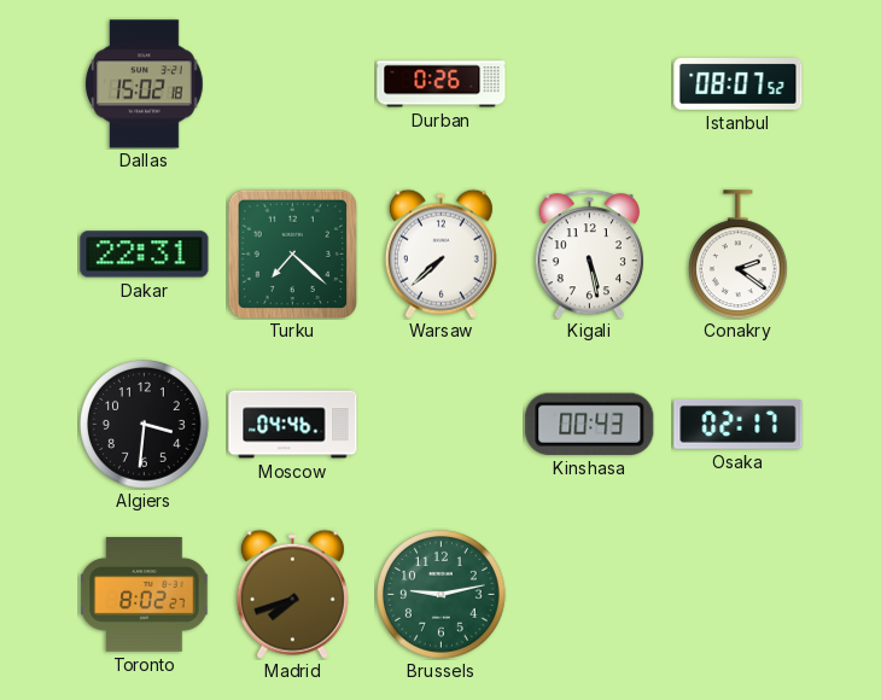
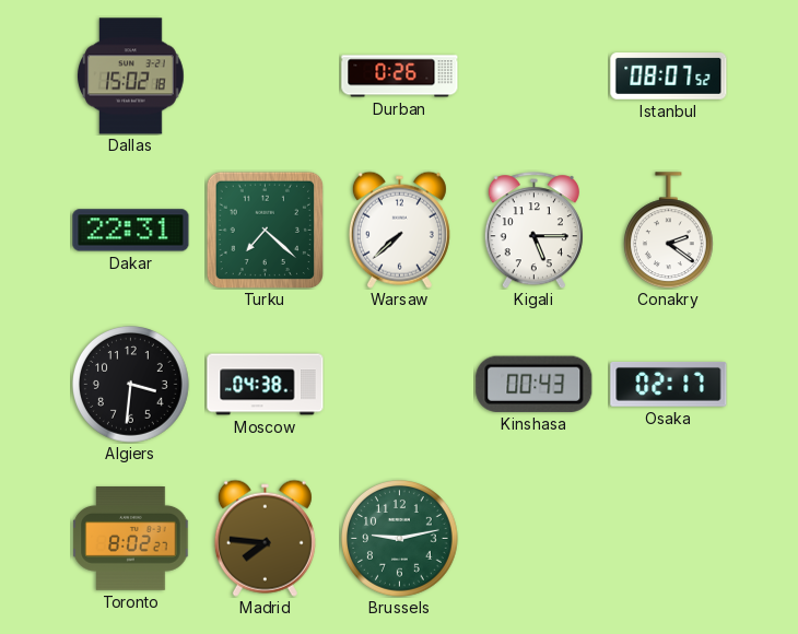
Kigali: 5:28 -> 5:15 (533, 231)
Moscow: 04:46 -> 04:38 (266, 385)
Madrid: 7:42 -> 7:46 (265, 538)
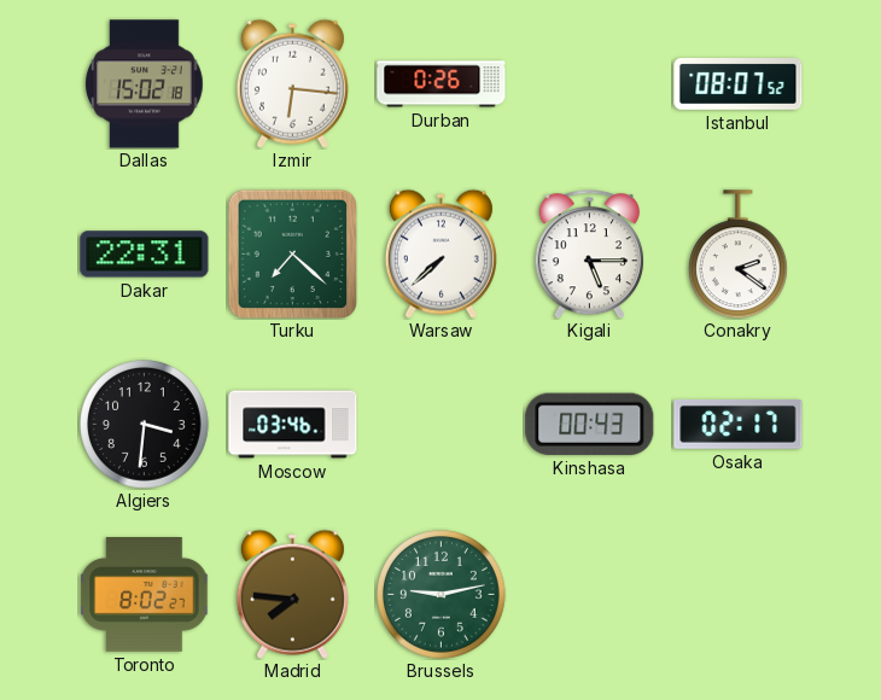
Izmir: none -> 6:16 (292, 83)
Moscow: 04:38 -> 03:46 (293, 425)
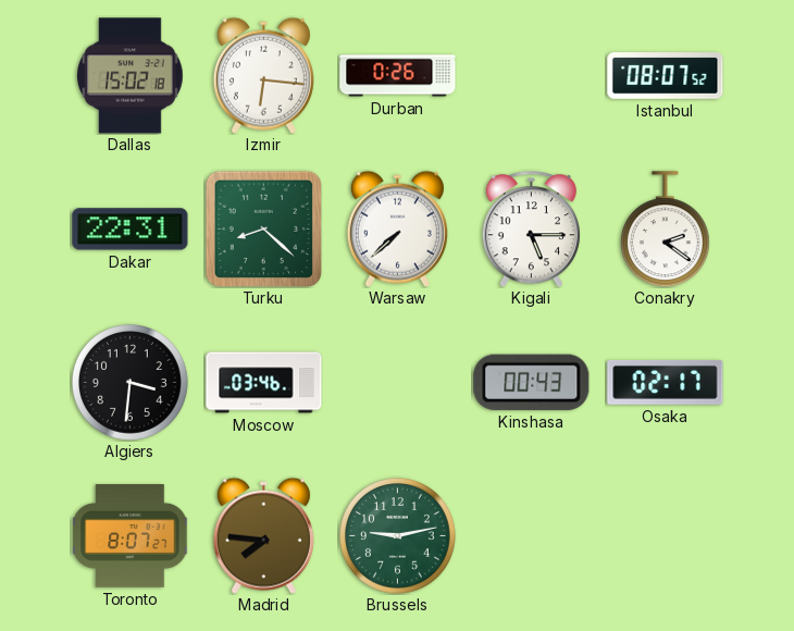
Turku: 7:22 -> 8:22 (263, 228)
Toronto: 8:02 -> 8:07 (131, 536)
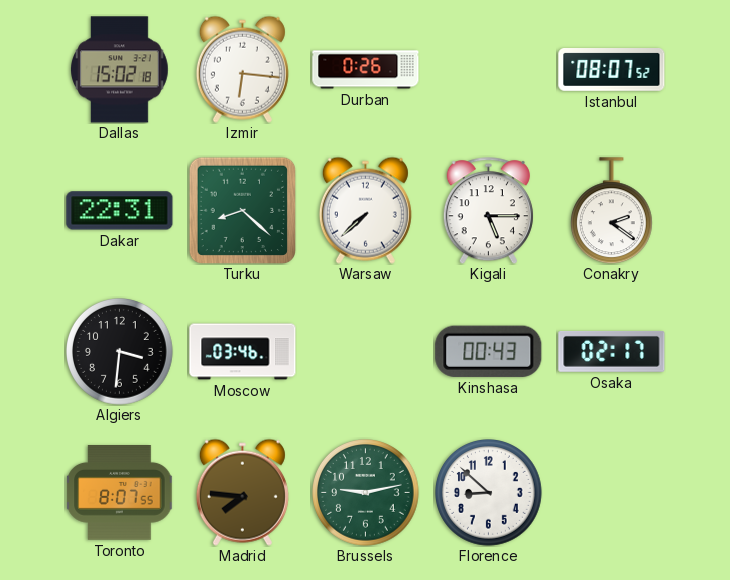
Toronto: 8:07:27 -> 8:07:55 (120, 493)
Florence: none -> 8:52 (489, 493)
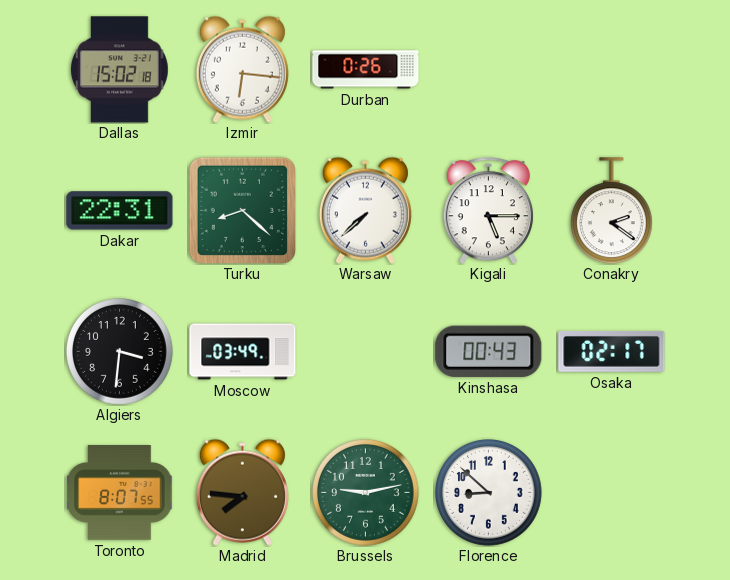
Istanbul: 08:07 -> none (612, 70)
Moscow: 03:46 -> 03:49 (243, 352)
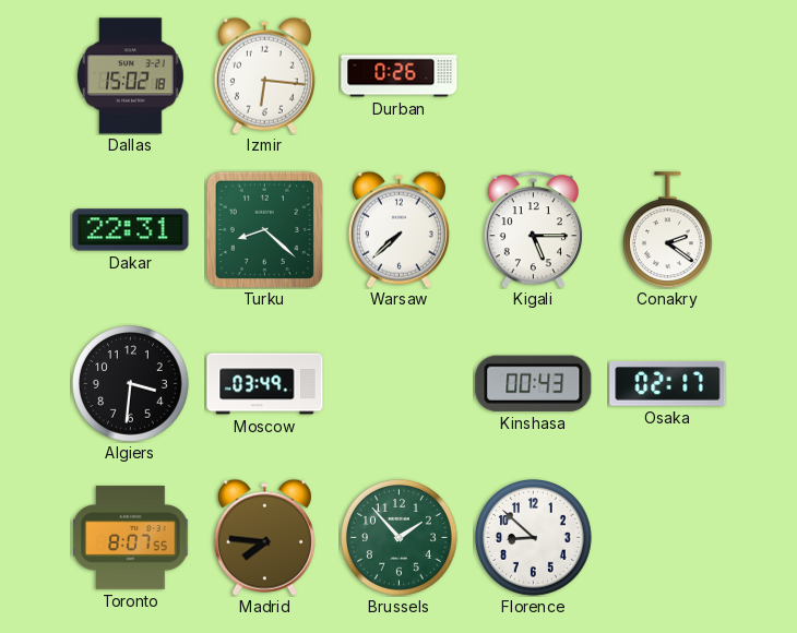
Brussels: 9:13 -> 1:53 (400, 538)
